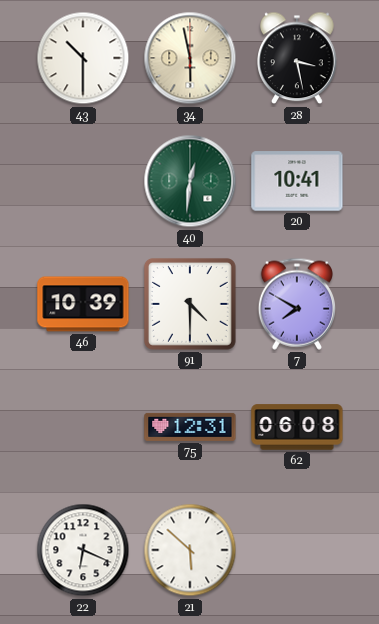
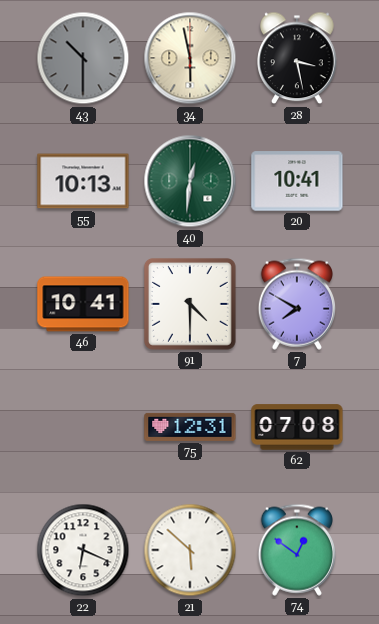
43 dial: white -> grey (83, 58)
55: none -> 10:13 (83, 181)
46: 10:39 -> 10:41 (83, 304)
62: 06:08 -> 07:08 (297, 427)
74: none -> 12:51 (296, 550)
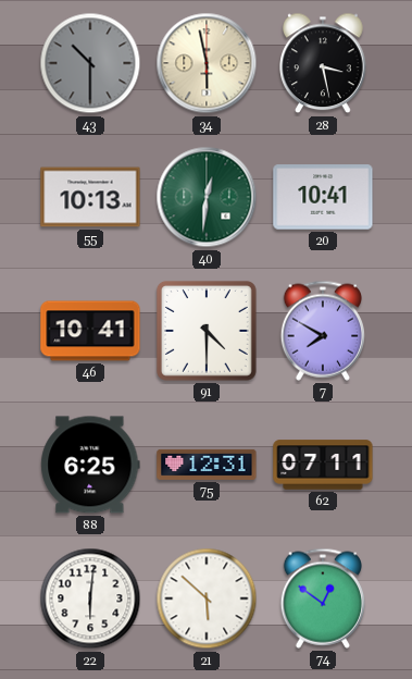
88: none -> 6:25 (90, 465)
62: 07:08 -> 07:11 (323, 465)
22: 6:19 -> 6:01 (90, 598)
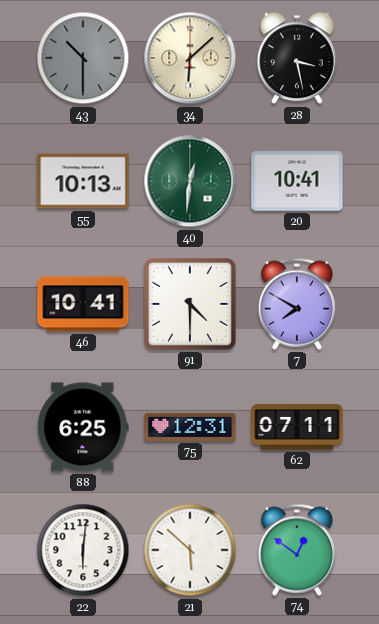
34: 5:58 -> 6:08 (190, 58)
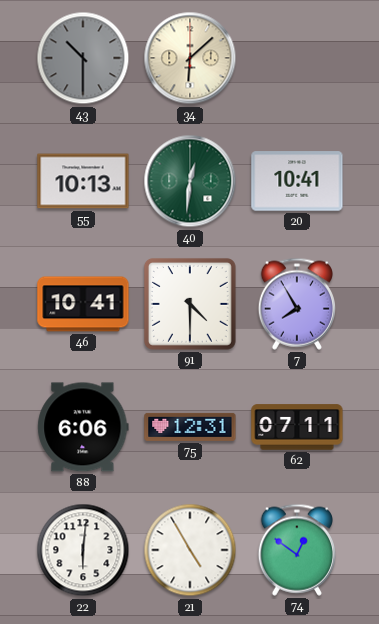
28: 3:28 -> none (297, 58)
7: 7:50 -> 7:55 (296, 304)
88: 6:25 -> 6:06 (83, 427)
21: 5:52 -> 4:55 (190, 550)
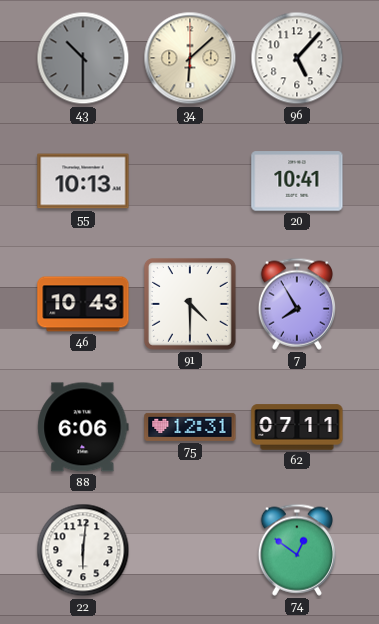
96: none -> 5:07 (297, 58)
40: 12:31 -> none (190, 181)
46: 10:41 -> 10:43 (83, 304)
21: 4:55 -> none (190, 550)
